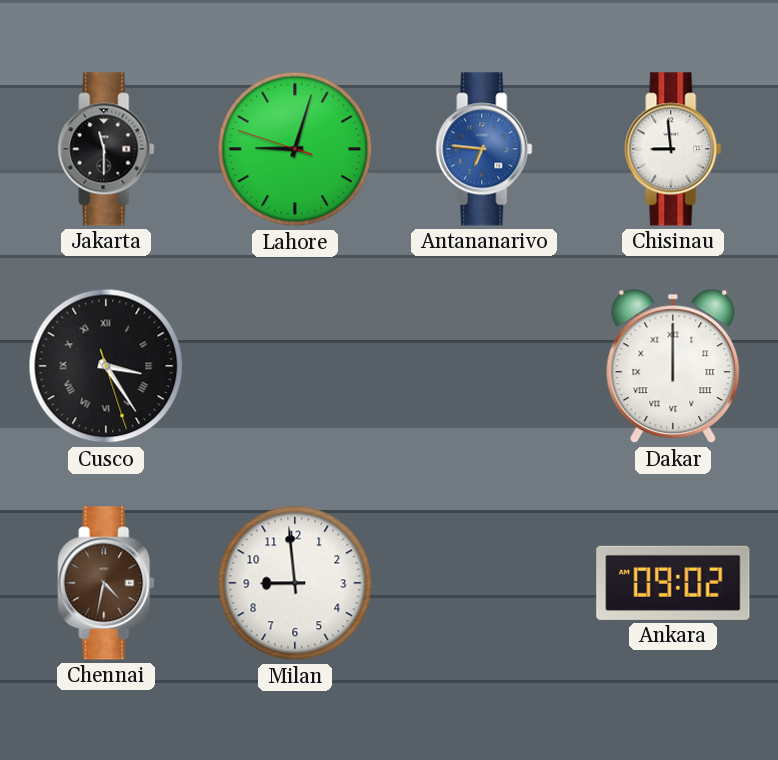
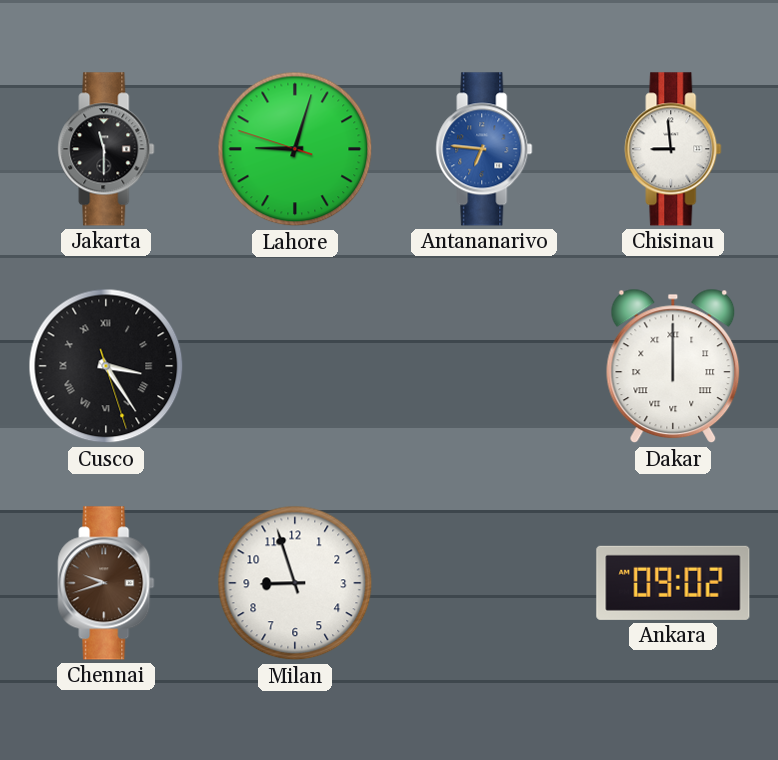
Chennai: 4:32 -> 9:42 (106, 583)
Milan: 8:59 -> 8:57 (295, 583)
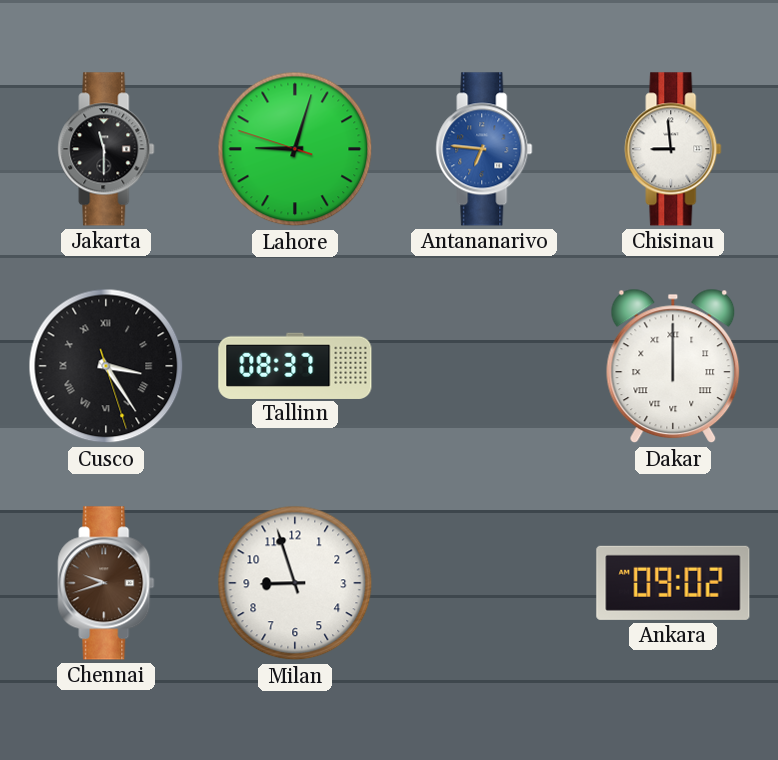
Tallinn: none -> 08:37 (295, 365)
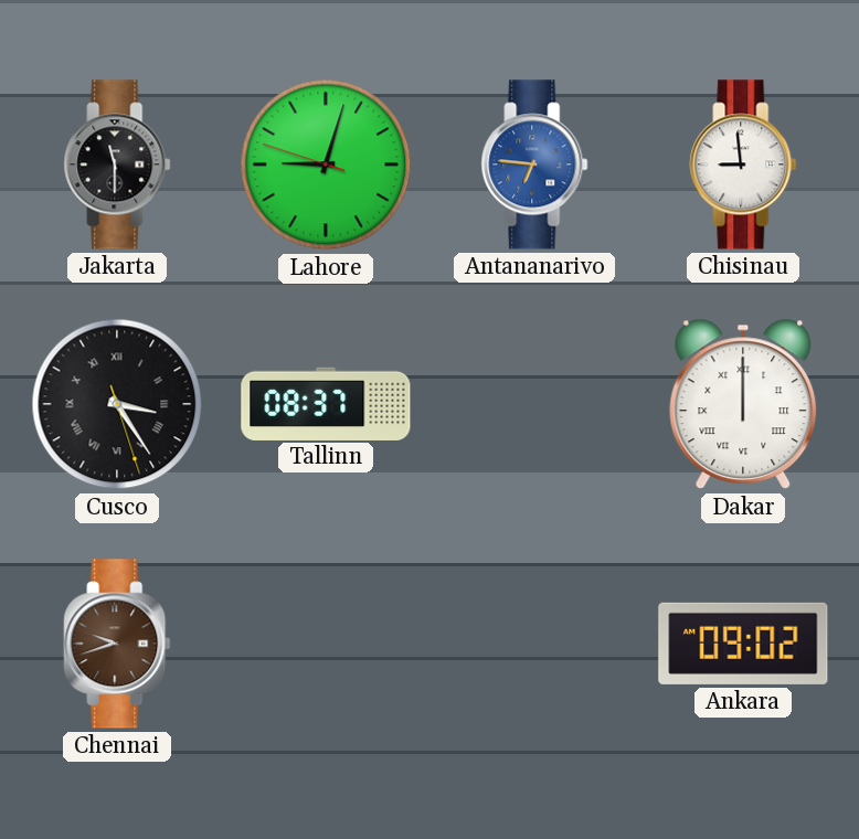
Milan: 8:57 -> none (295, 583)
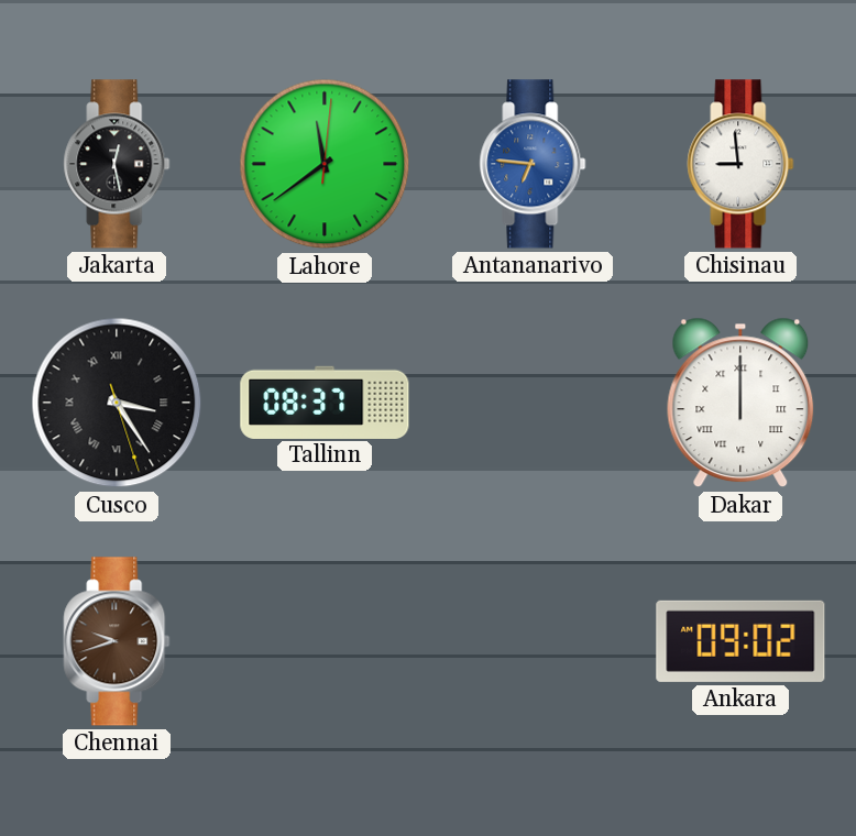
Jakarta: 11:30 -> 12:28 (117, 164)
Lahore: 9:02 -> 11:39 (325, 164)
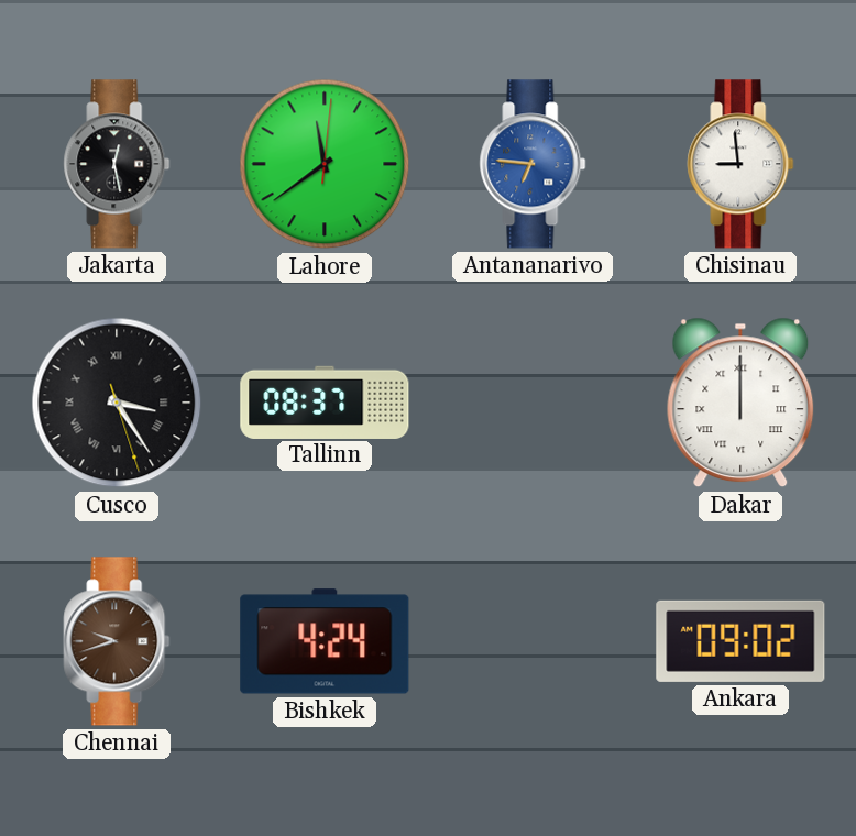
Bishkek: none -> 4:24 (325, 641)
